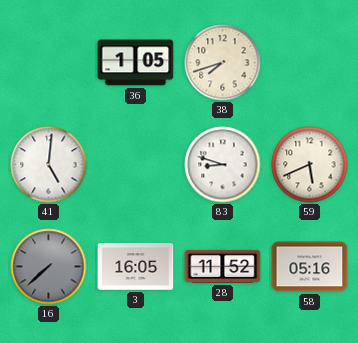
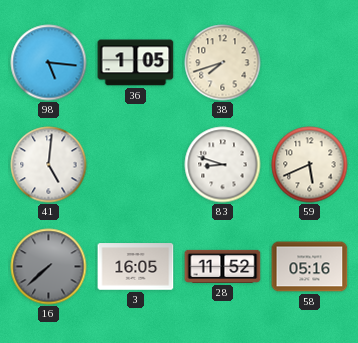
98: none -> 5:16 (49, 63)
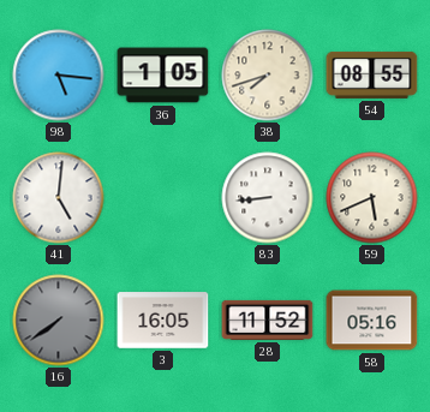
54: none -> 08:55 (372, 74)
83: 8:48 -> 8:44 (268, 198)
16: 7:38 -> 7:39 (59, 321)
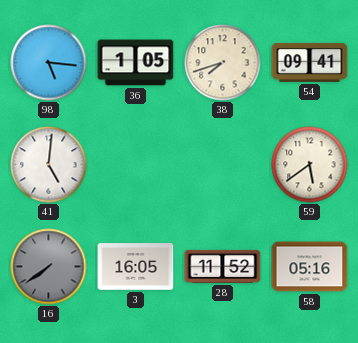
54: 08:55 -> 09:41 (310, 62)
83: 8:44 -> none (268, 198)
59: 5:41 -> 5:39 (310, 165)
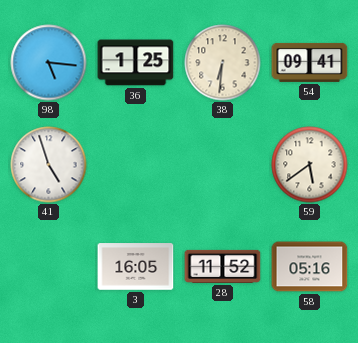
36: 1:05 -> 1:25 (136, 63)
38: 7:42 -> 6:31 (223, 63)
41: 5:01 -> 4:57 (49, 165)
16: 7:39 -> none (49, 267)
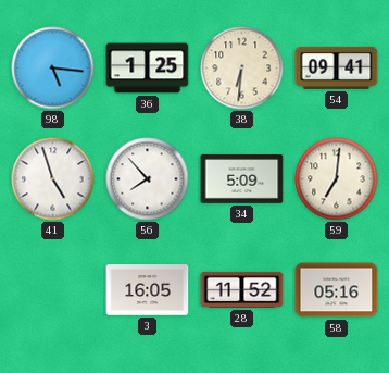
56: none -> 7:53 (148, 179)
34: none -> 5:09 (242, 179)
59: 5:39 -> 7:01 (337, 179)
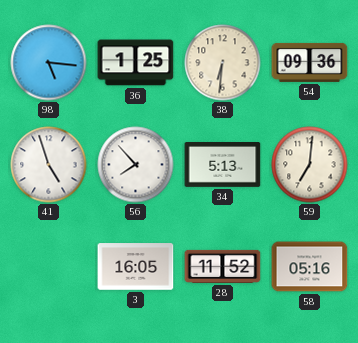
54: 09:41 -> 09:36 (310, 62)
34: 5:09 -> 5:13 (223, 165)
